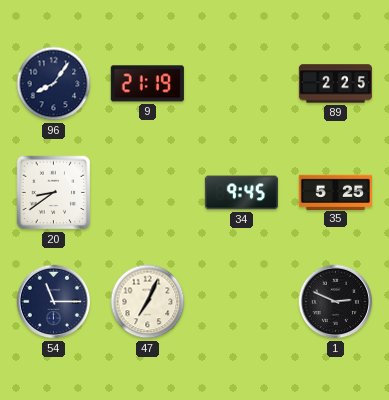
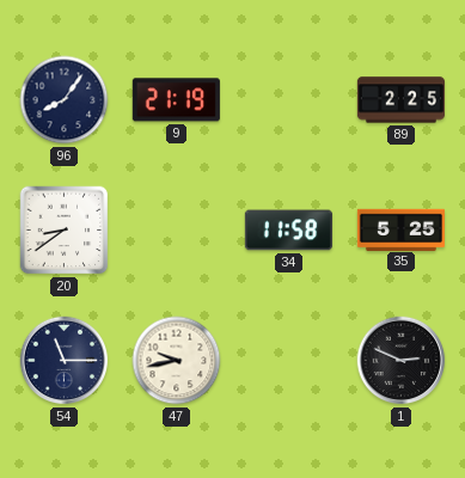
34: 9:45 -> 11:58 (288, 231)
47: 7:04 -> 9:43 (177, 361)
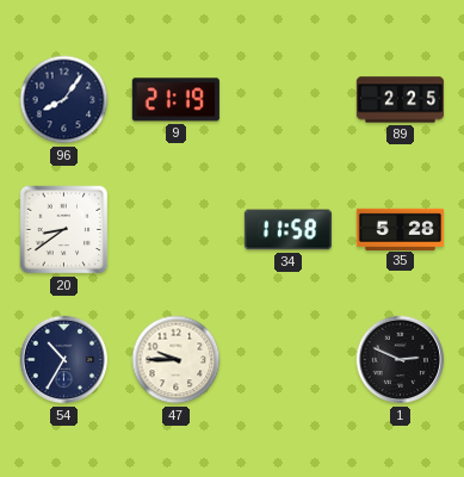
35: 5:25 -> 5:28 (400, 229)
54: 11:15 -> 10:35 (64, 360)
47: 9:43 -> 9:45 (177, 360)
